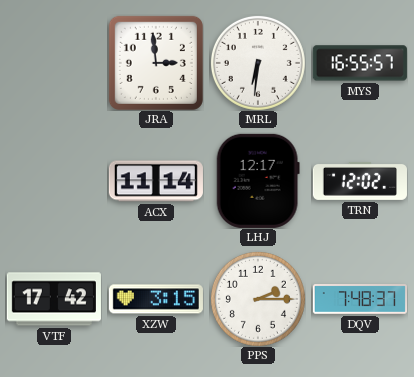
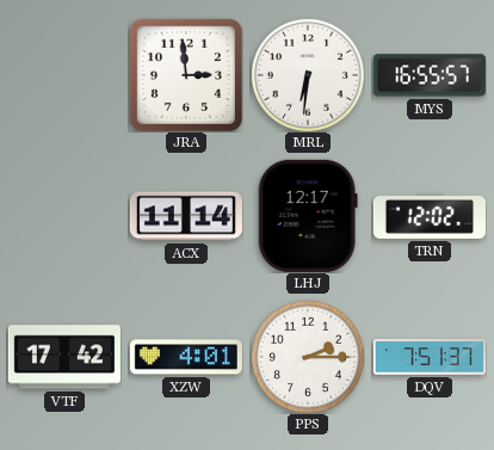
XZW: 3:15 -> 4:01 (186, 357)
DQV: 7:48 -> 7:51 (430, 357)
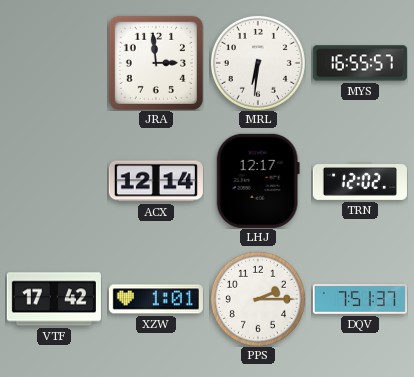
ACX: 11:14 -> 12:14 (156, 181)
XZW: 4:01 -> 1:01 (156, 299)
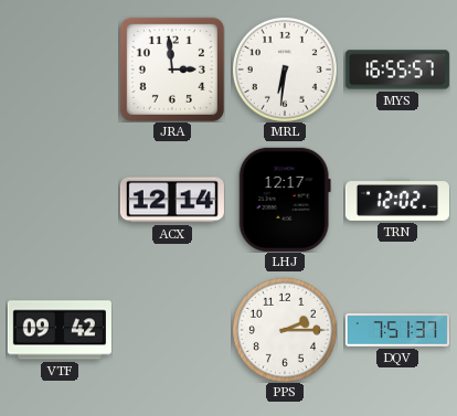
VTF: 17:42 -> 09:42 (60, 330)
XZW: 1:01 -> none (156, 299)
